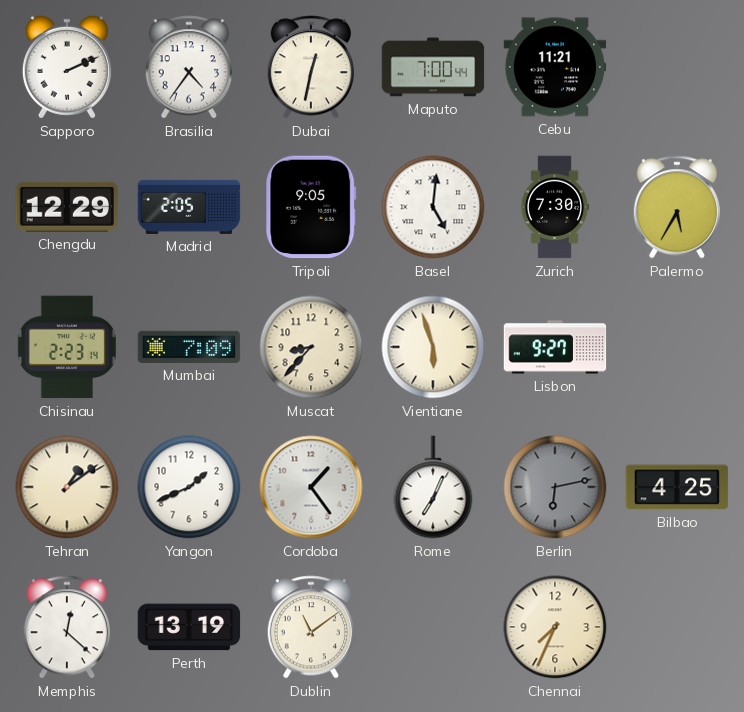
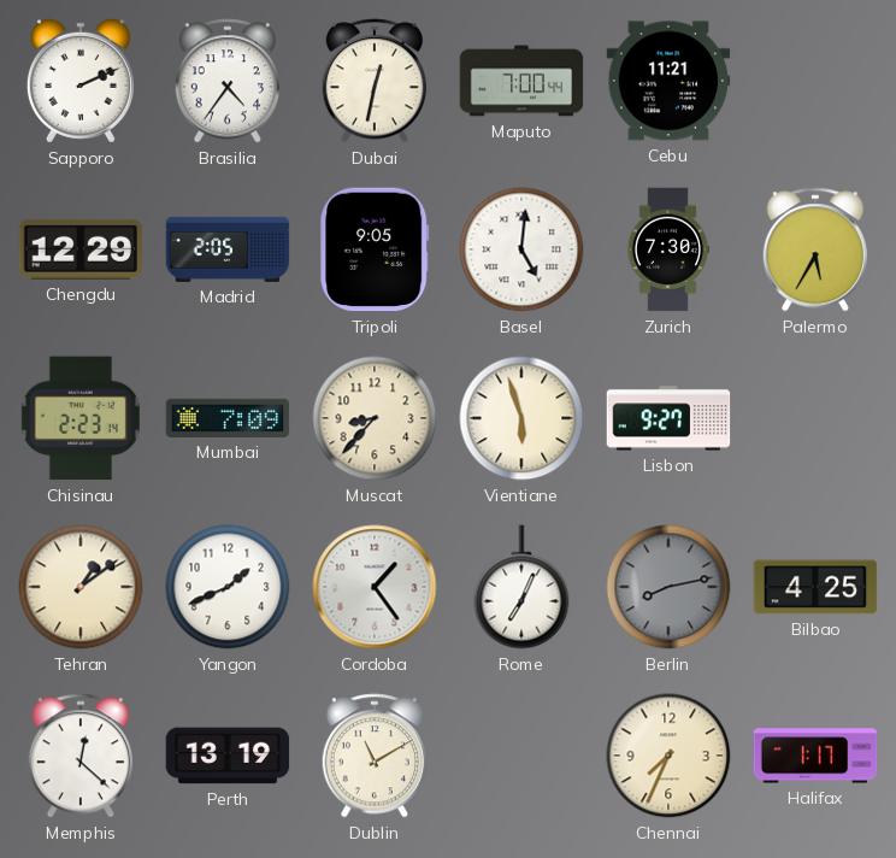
Berlin: 6:13 -> 8:13 (668, 587)
Dublin: 11:09 -> 11:10 (373, 756)
Halifax: none -> 1:17 (815, 756)
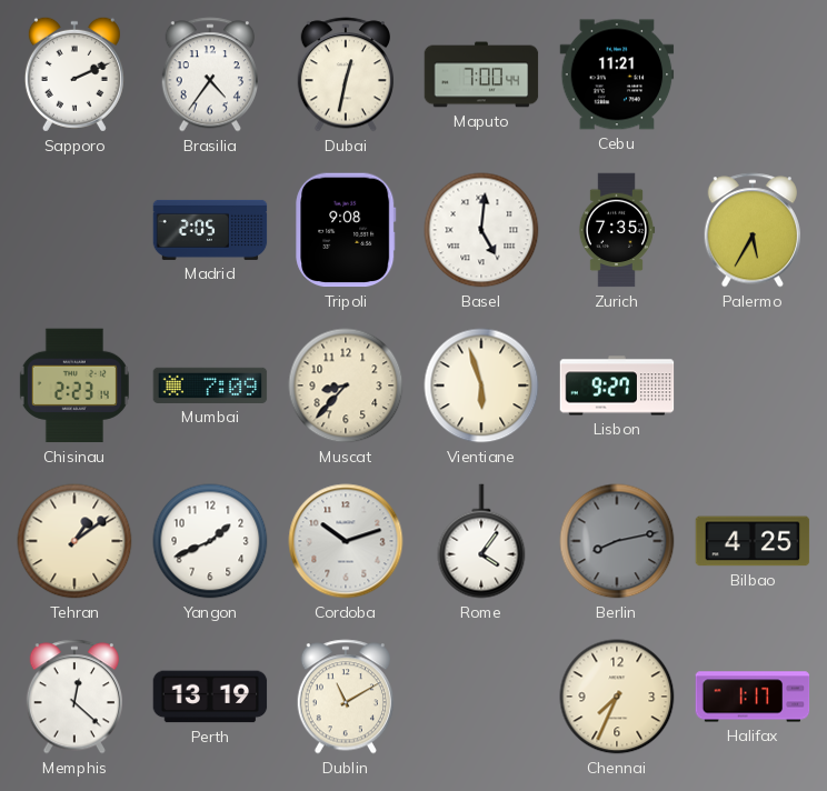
Chengdu: 12:29 -> none (81, 249)
Tripoli: 9:05 -> 9:08 (346, 230)
Zurich: 7:30 -> 7:35 (617, 230)
Cordoba: 1:24 -> 10:12 (346, 541)
Rome: 7:04 -> 4:06 (481, 541)
